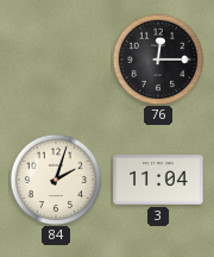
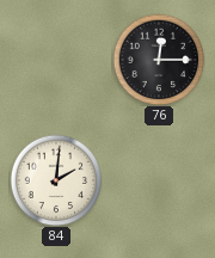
84: 2:03 -> 2:01 (56, 180)
3: 11:04 -> none (158, 180)
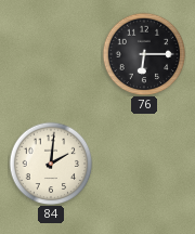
76: 12:15 -> 6:15 (144, 54)
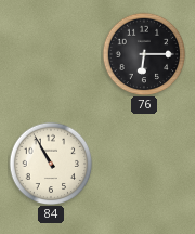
84: 2:01 -> 10:55 (51, 164)
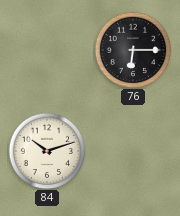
84: 10:55 -> 10:12 (47, 151)
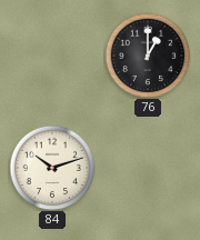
76: 6:15 -> 1:00 (148, 56)
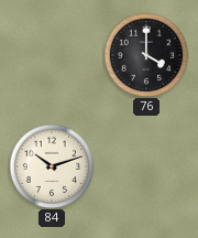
76: 1:00 -> 4:00 (146, 55)
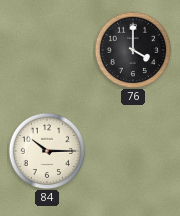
84: 10:12 -> 10:15 (47, 151)
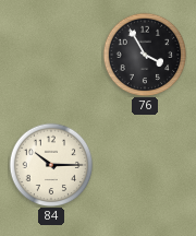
76: 4:00 -> 3:55 (145, 55)
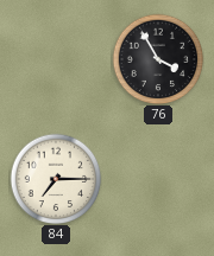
84: 10:15 -> 7:15 (56, 179)
